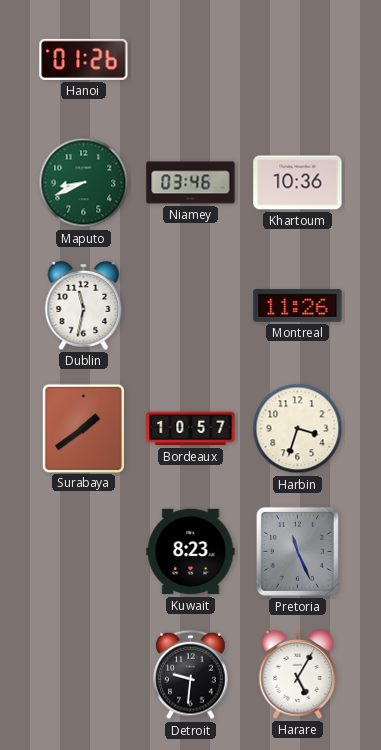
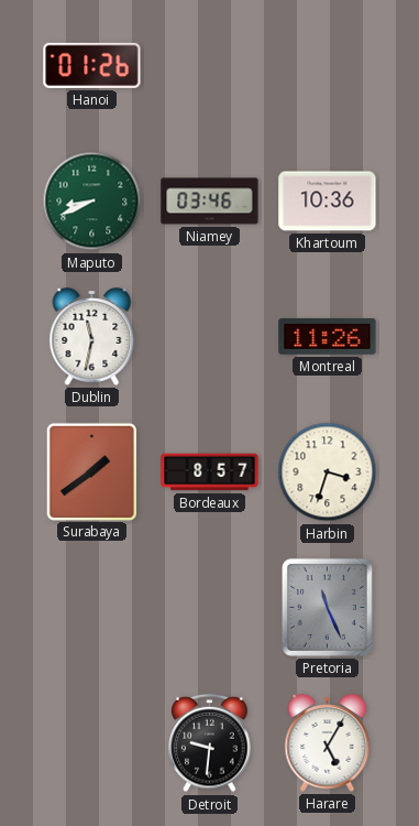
Bordeaux: 10:57 -> 8:57 (210, 472)
Kuwait: 8:23 -> none (191, 552)
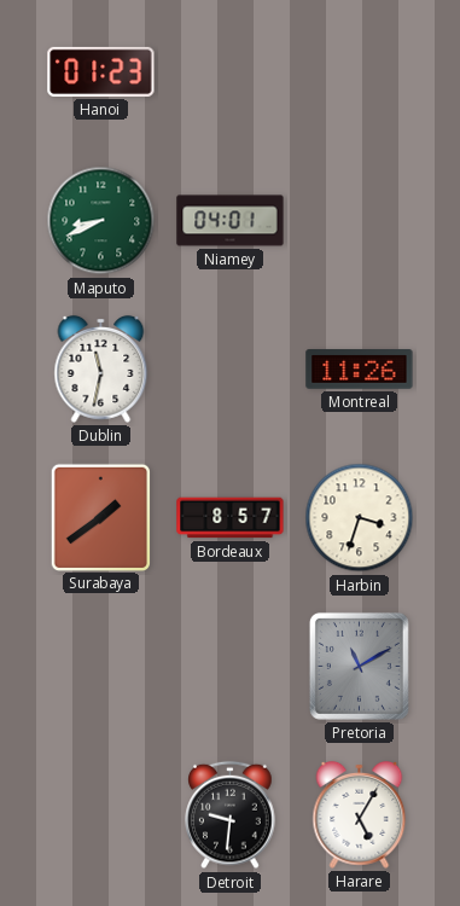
Hanoi: 01:26 -> 01:23 (101, 71)
Niamey: 03:46 -> 04:01 (231, 221)
Khartoum: 10:36 -> none (328, 202)
Pretoria: 11:26 -> 11:10 (359, 666)
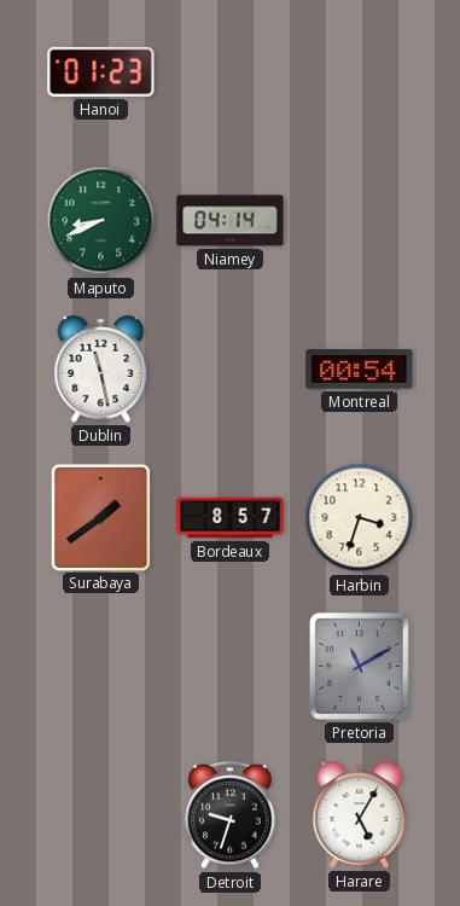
Niamey: 04:01 -> 04:14 (231, 221)
Dublin: 11:32 -> 11:28 (101, 370)
Montreal: 11:26 -> 00:54 (360, 370)
Detroit: 9:31 -> 9:33 (231, 815)
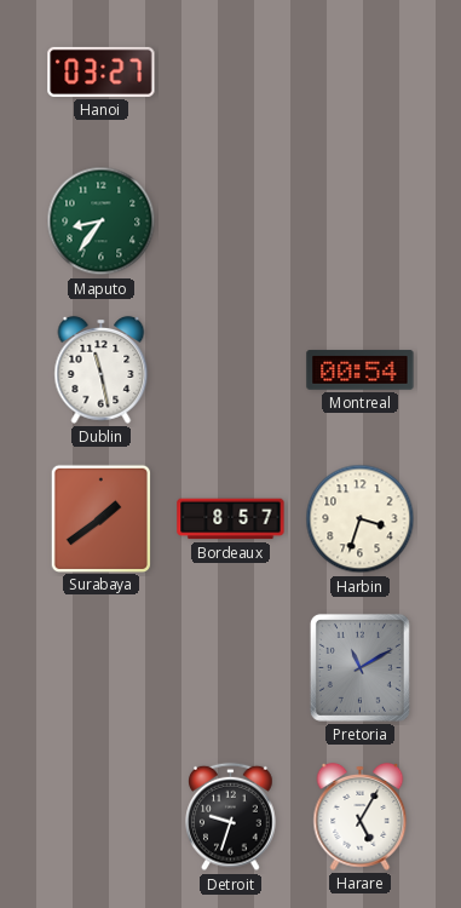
Hanoi: 01:23 -> 03:27 (102, 71)
Maputo: 8:41 -> 8:36 (102, 222)
Niamey: 04:14 -> none (231, 221)
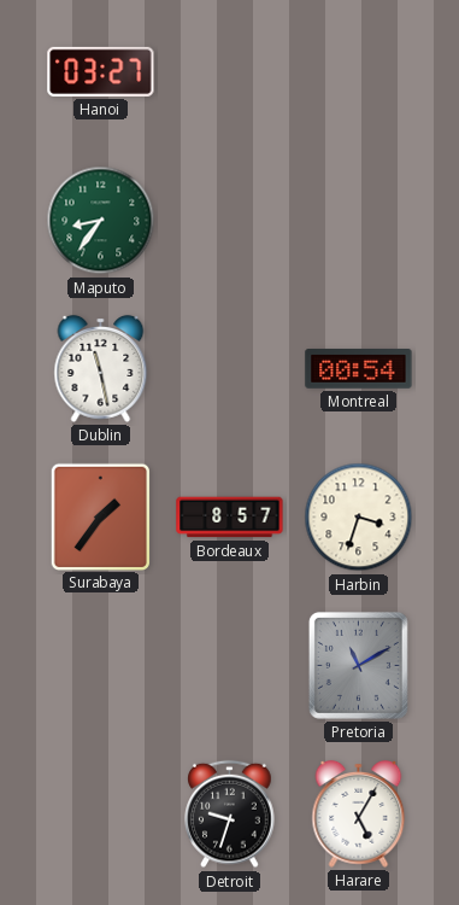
Surabaya: 1:39 -> 1:36 (100, 516)
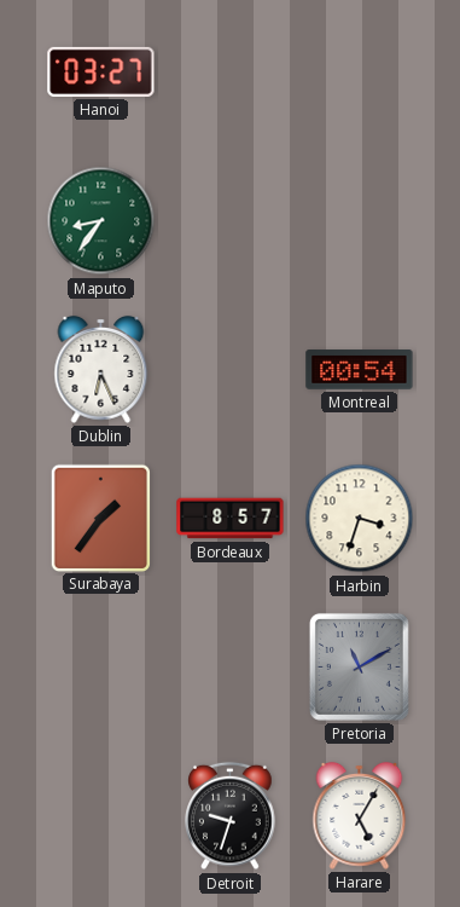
Dublin: 11:28 -> 6:26 (101, 370)
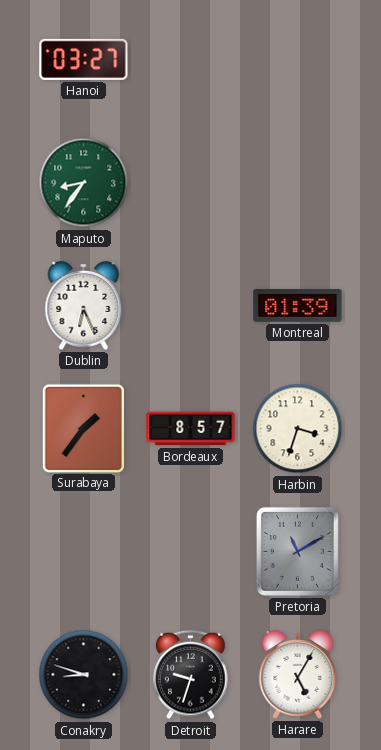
Montreal: 00:54 -> 01:39 (298, 306)
Conakry: none -> 8:48 (84, 675)
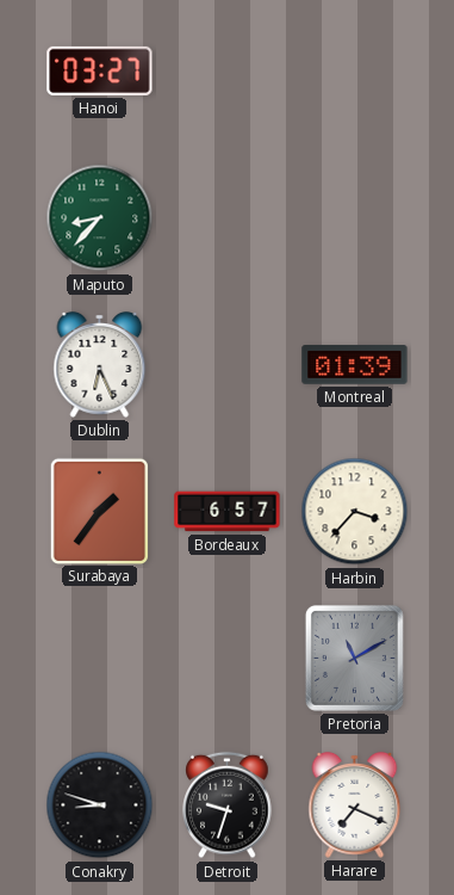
Maputo: 8:36 -> 8:37 (100, 218)
Bordeaux: 8:57 -> 6:57 (228, 512)
Harbin: 3:33 -> 3:37 (355, 512)
Harare: 5:05 -> 7:19 (355, 805)
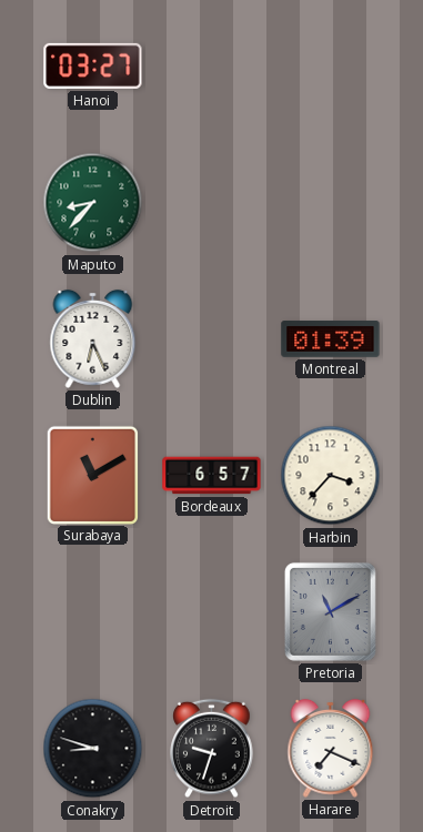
Surabaya: 1:36 -> 11:10 (92, 475)
